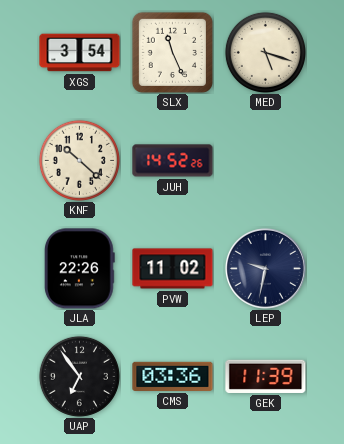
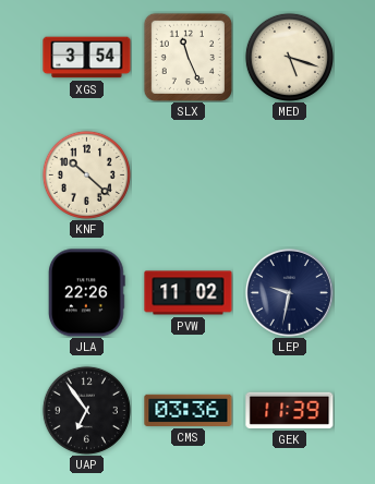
JUH: 14:52 -> none (173, 161)
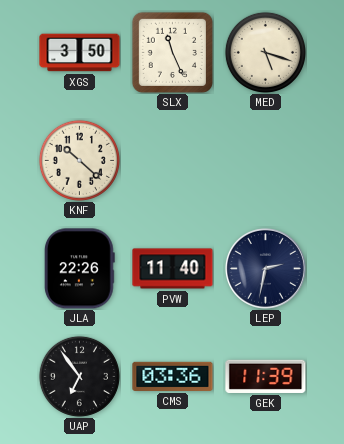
XGS: 3:54 -> 3:50 (80, 53)
PVW: 11:02 -> 11:40 (173, 269)
LEP: 9:32 -> 2:32 (265, 268)
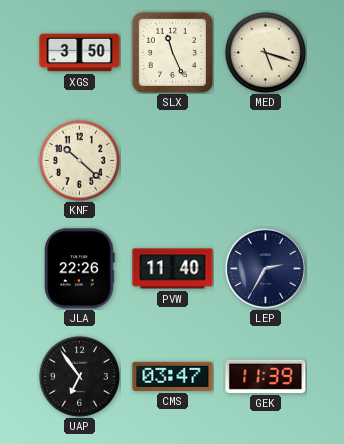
LEP: 2:32 -> 2:35 (265, 268)
CMS: 03:36 -> 03:47 (173, 376)
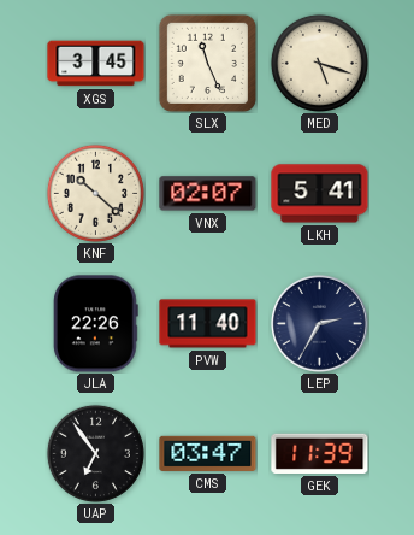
XGS: 3:50 -> 3:45 (96, 64)
VNX: none -> 02:07 (208, 194)
LKH: none -> 5:41 (320, 194)
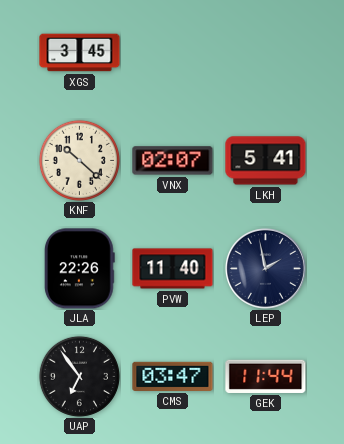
SLX: 11:26 -> none (207, 63)
MED: 5:18 -> none (319, 63)
LEP: 2:35 -> 1:58 (265, 268)
GEK: 11:39 -> 11:44 (266, 376)
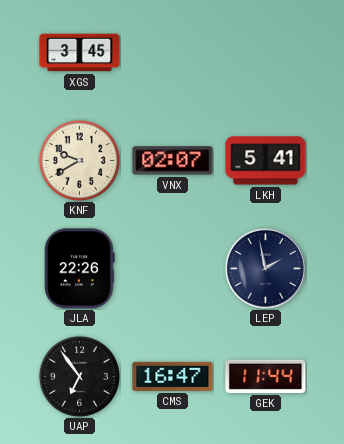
KNF: 10:22 -> 9:40 (79, 160)
PVW: 11:40 -> none (173, 269)
CMS: 03:47 -> 16:47 (173, 376)
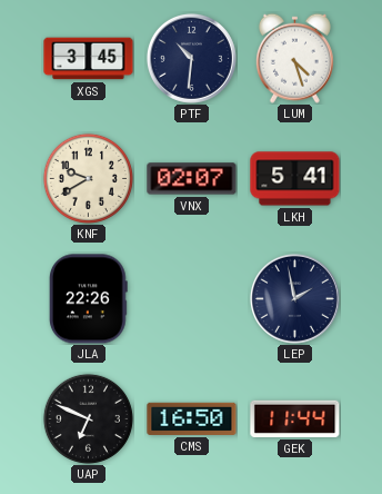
PTF: none -> 10:31 (191, 58)
LUM: none -> 4:27 (294, 58)
UAP: 6:54 -> 6:49 (88, 418)
CMS: 16:47 -> 16:50 (192, 418)
